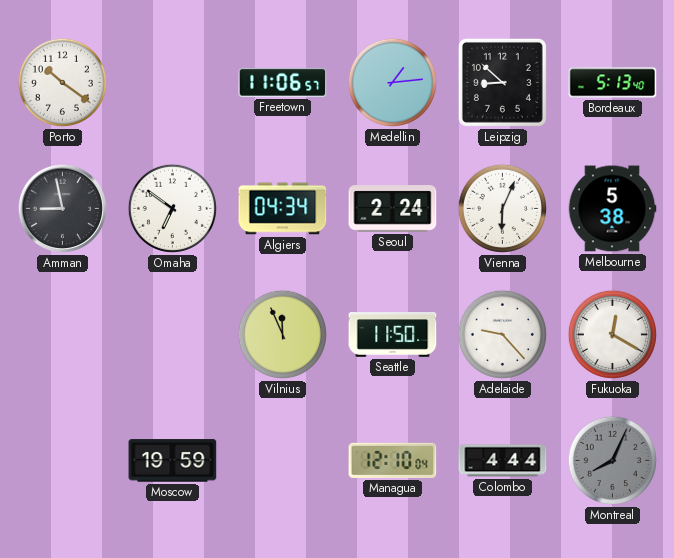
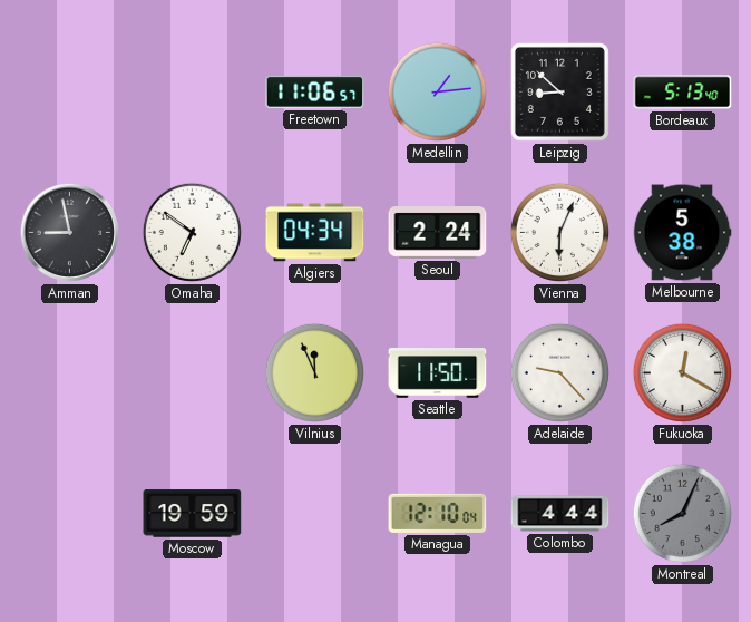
Porto: 10:21 -> none (62, 82)
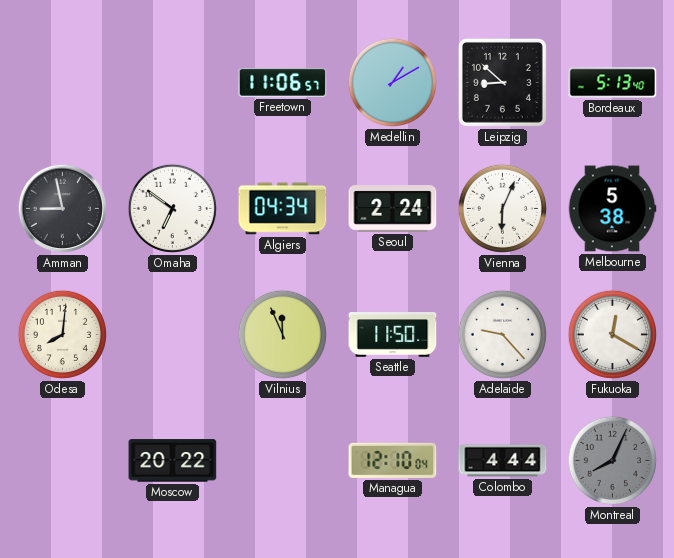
Medellin: 1:14 -> 1:10 (392, 82)
Odesa: none -> 8:01 (62, 334)
Moscow: 19:59 -> 20:22 (173, 461)
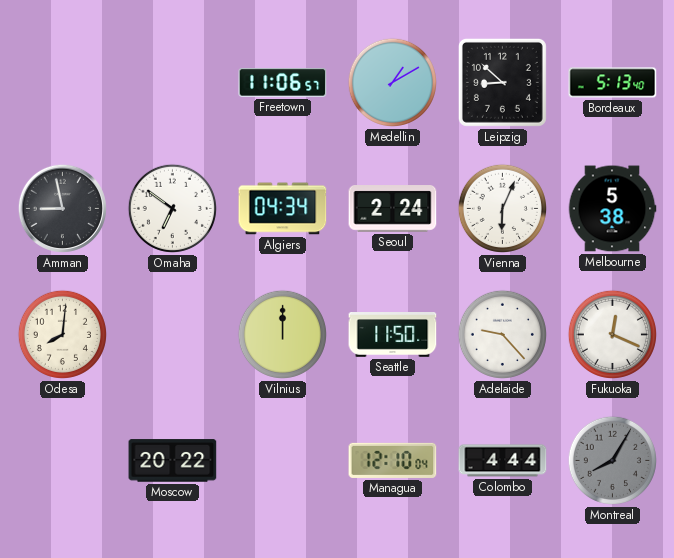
Vilnius: 11:56 -> 12:00 (282, 334)
Fukuoka: 12:20 -> 12:19 (612, 334)
Montreal: 8:04 -> 8:05 (612, 460)
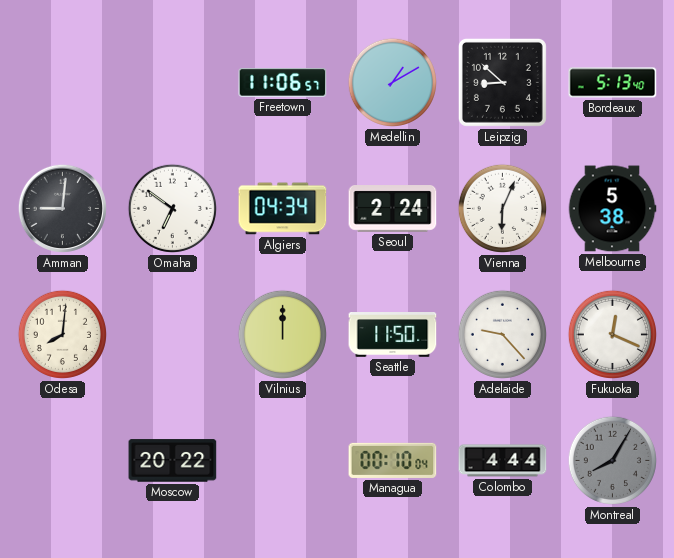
Amman: 8:58 -> 9:01 (62, 208)
Managua: 12:10 -> 00:10 (393, 460)
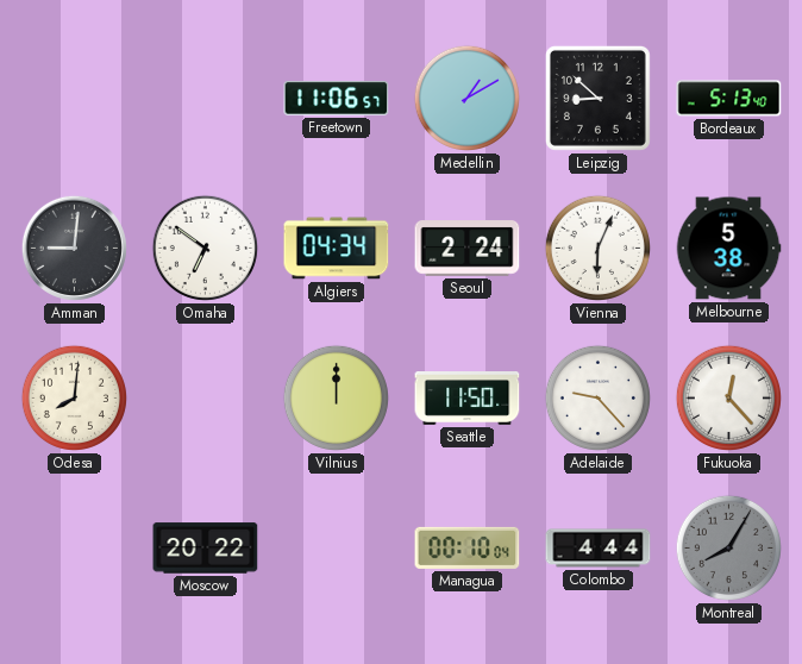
Fukuoka: 12:19 -> 12:23 (728, 397)
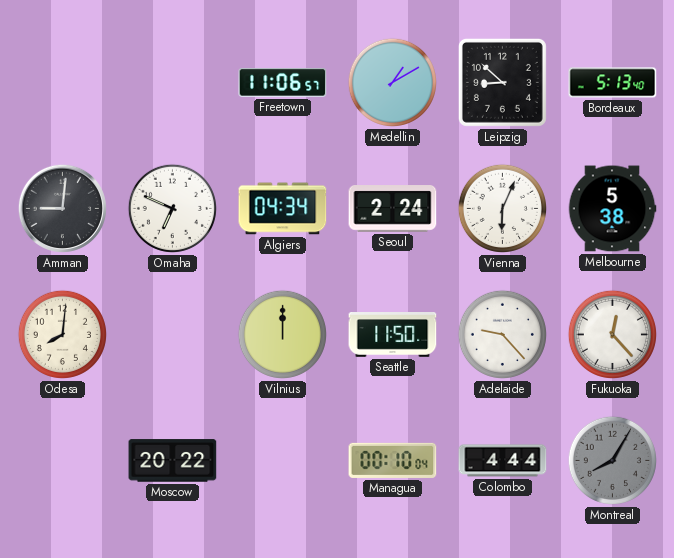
Omaha: 6:51 -> 6:49 (172, 208)
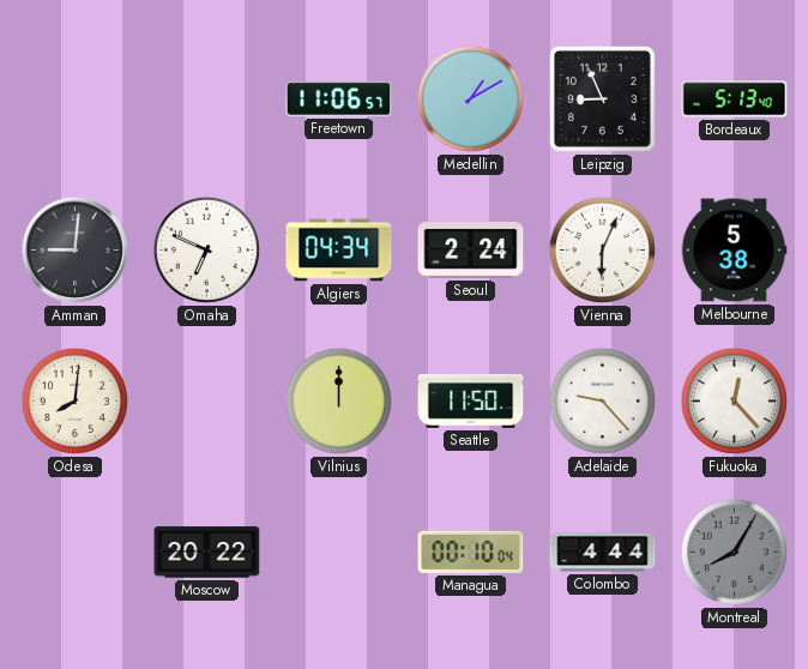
Leipzig: 8:52 -> 8:56 (602, 98)
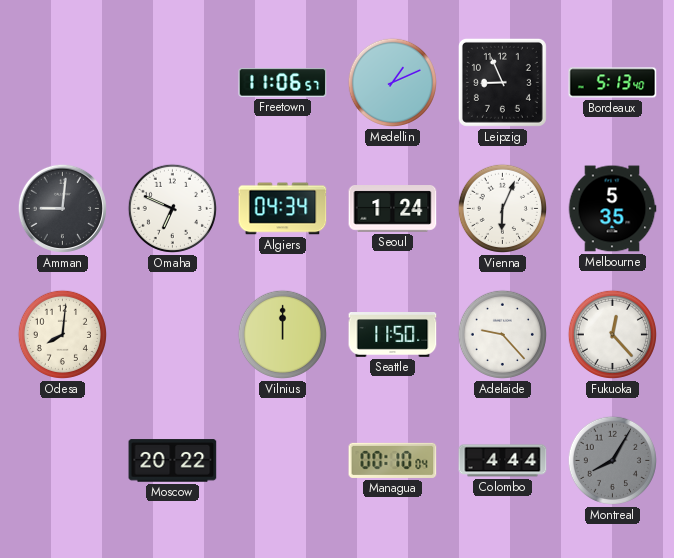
Medellin: 1:10 -> 1:11 (392, 82)
Seoul: 2:24 -> 1:24 (393, 209)
Melbourne: 5:38 -> 5:35 (612, 209)
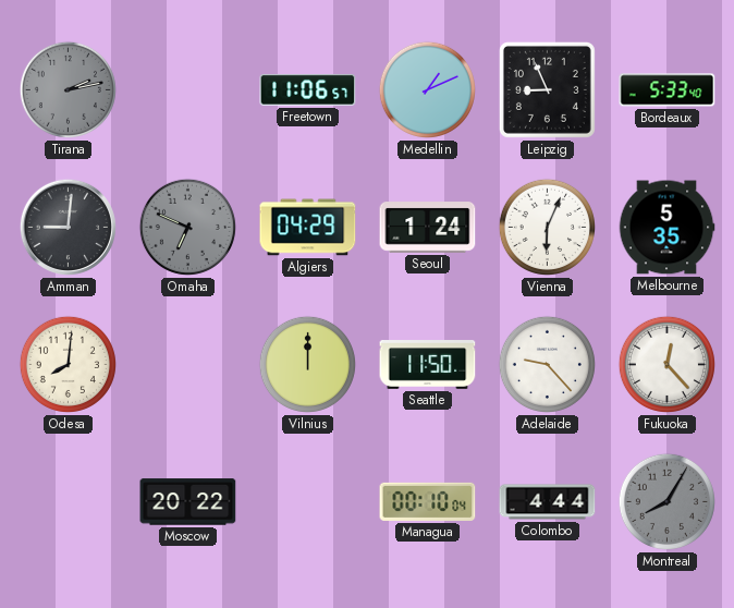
Tirana: none -> 2:13 (68, 89)
Bordeaux: 5:13 -> 5:33 (668, 90)
Omaha dial: white -> grey (187, 227)
Algiers: 04:34 -> 04:29 (308, 228)
